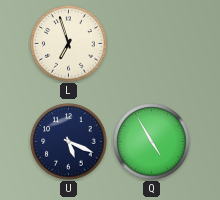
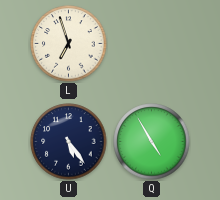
U: 5:19 -> 5:24 (69, 142)
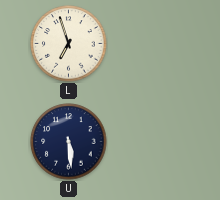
U: 5:24 -> 5:29 (69, 142)
Q: 4:55 -> none (152, 142)
